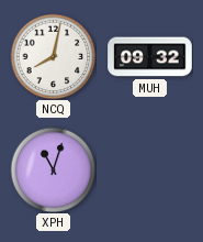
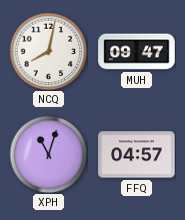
MUH: 09:32 -> 09:47 (137, 52)
FFQ: none -> 04:57 (137, 155)
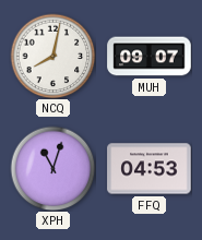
MUH: 09:47 -> 09:07 (150, 57)
FFQ: 04:57 -> 04:53 (150, 169)
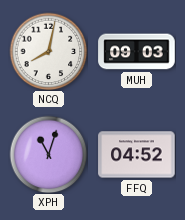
MUH: 09:07 -> 09:03 (137, 52)
FFQ: 04:53 -> 04:52 (137, 155)
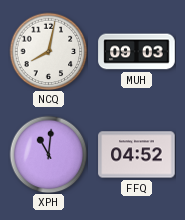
XPH: 11:03 -> 11:01 (48, 154)
